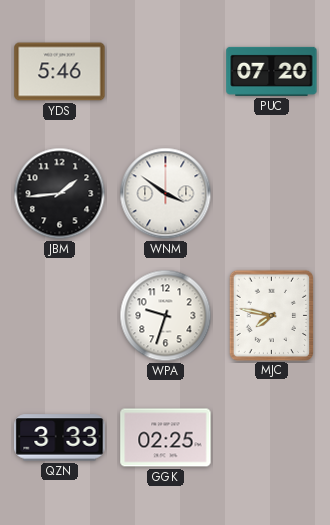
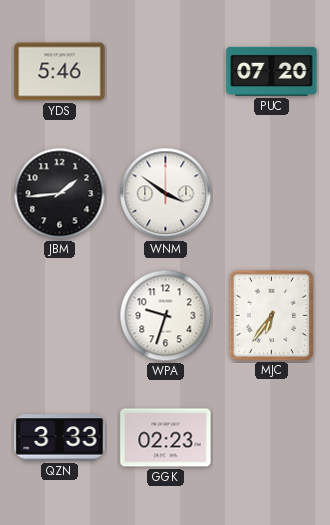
MJC: 7:47 -> 6:36 (271, 315)
GGK: 02:25 -> 02:23 (166, 438)
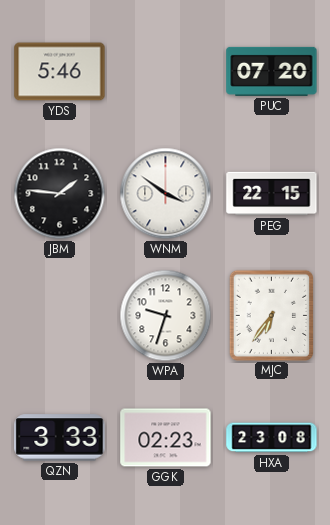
JBM: 1:44 -> 1:46 (60, 194)
PEG: none -> 22:15 (272, 194)
HXA: none -> 23:08 (272, 438)
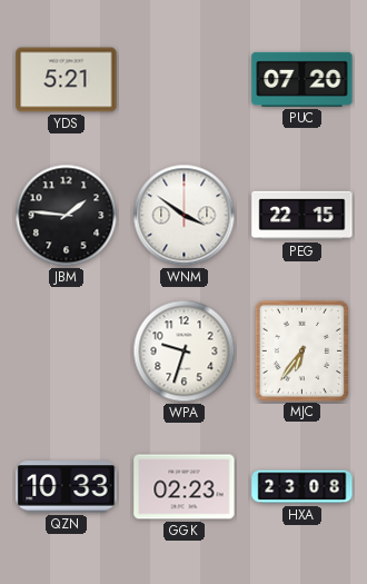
YDS: 5:46 -> 5:21 (67, 80)
QZN: 3:33 -> 10:33 (67, 487)
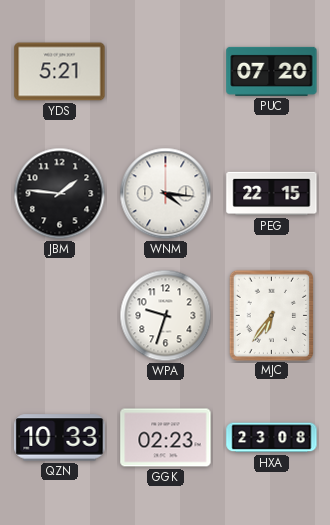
WNM: 3:51 -> 4:16 (166, 194)
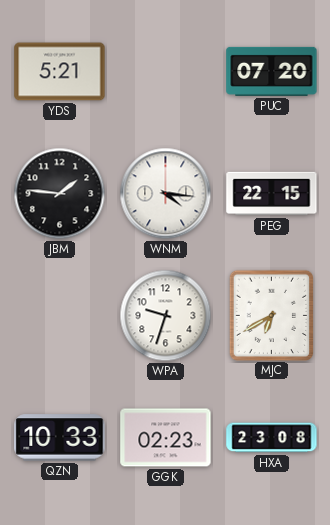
MJC: 6:36 -> 6:40 (271, 315)
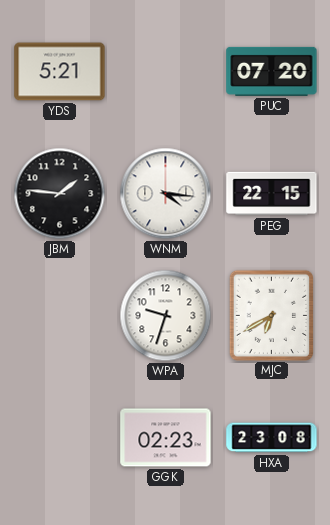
QZN: 10:33 -> none (60, 438)
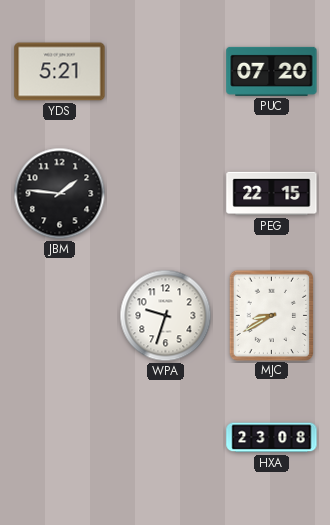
WNM: 4:16 -> none (166, 194)
MJC: 6:40 -> 8:40 (271, 315)
GGK: 02:23 -> none (166, 438)
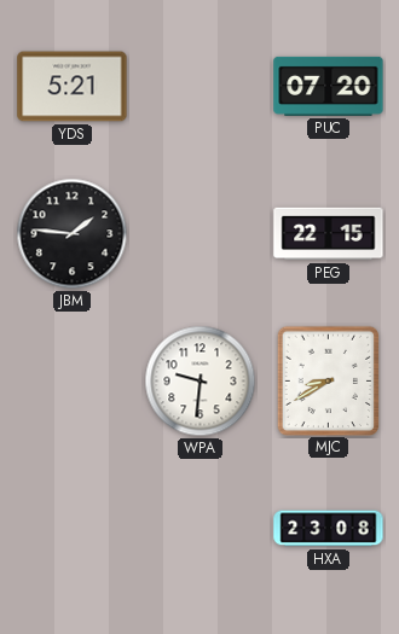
WPA: 9:33 -> 9:31 (201, 382)
